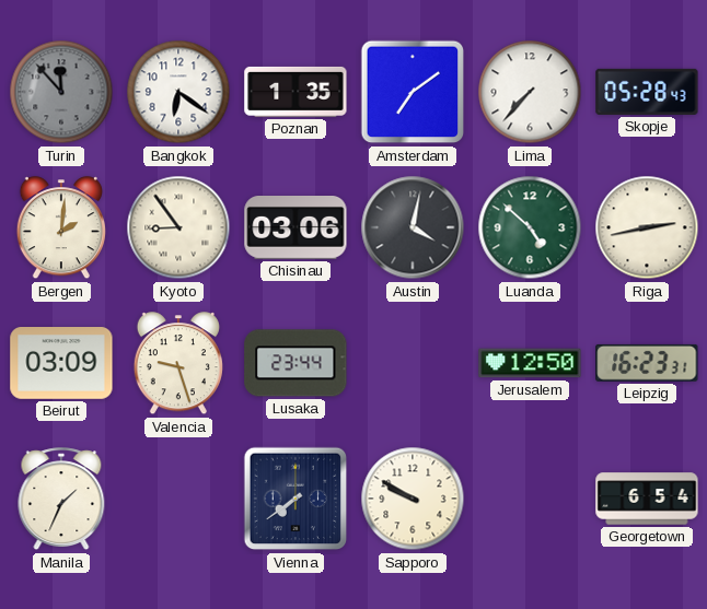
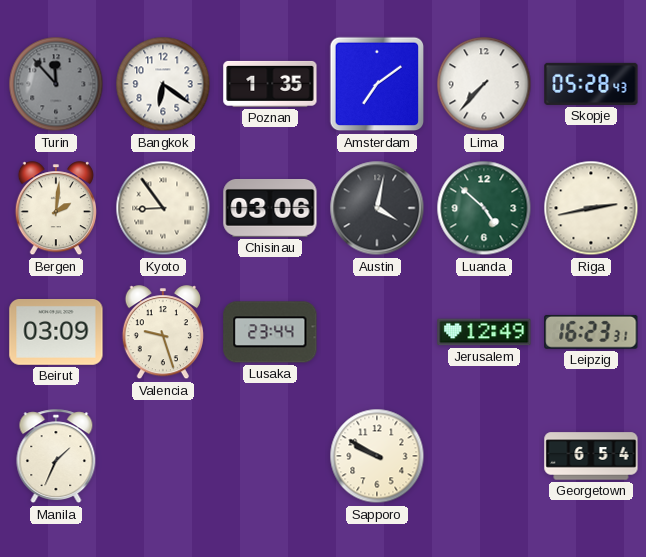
Jerusalem: 12:50 -> 12:49 (484, 332)
Vienna: 7:39 -> none (295, 499)
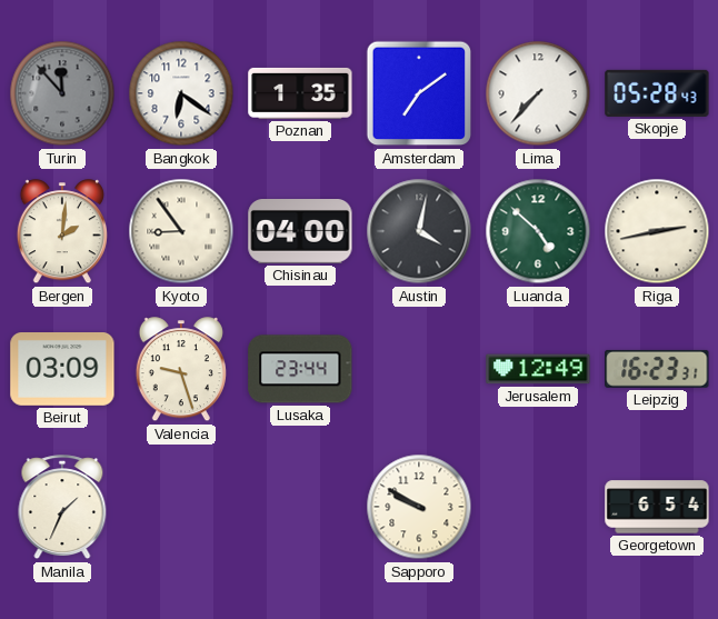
Chisinau: 03:06 -> 04:00 (300, 232)
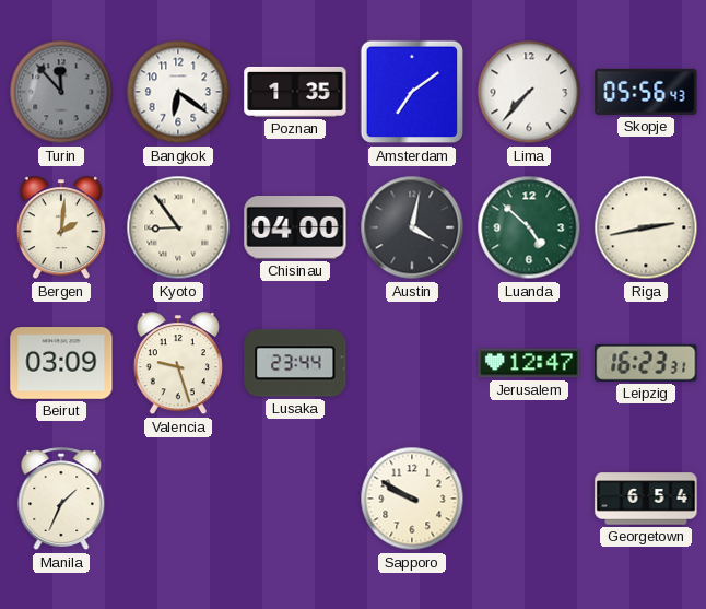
Skopje: 05:28 -> 05:56 (646, 92)
Jerusalem: 12:49 -> 12:47 (529, 363)
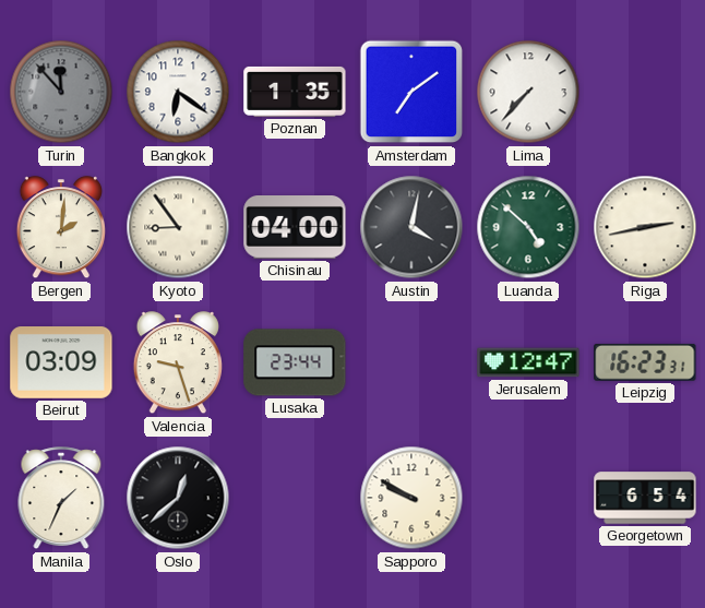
Skopje: 05:56 -> none (646, 92)
Oslo: none -> 12:38 (178, 498)
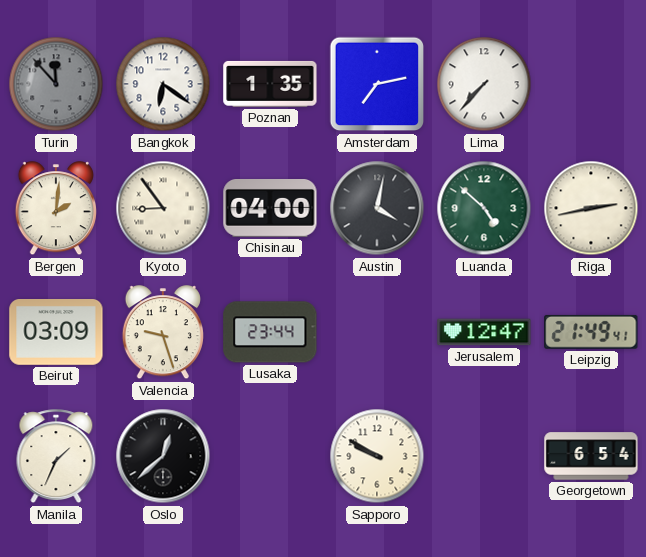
Amsterdam: 7:09 -> 7:13 (377, 84)
Leipzig: 16:23 -> 21:49 (591, 332)
